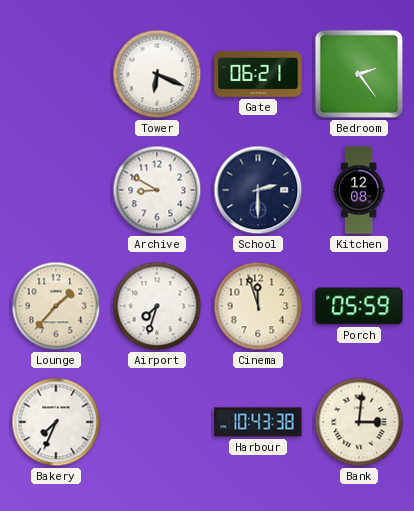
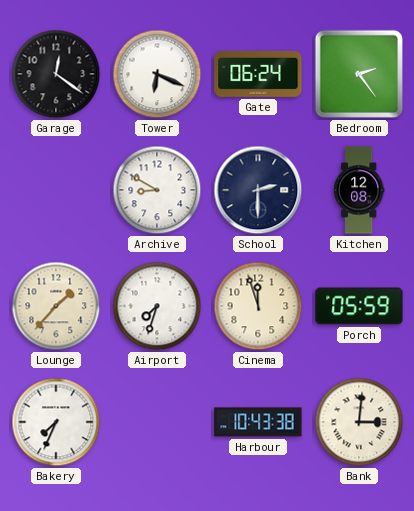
Garage: none -> 12:21 (56, 74)
Gate: 06:21 -> 06:24 (258, 74)
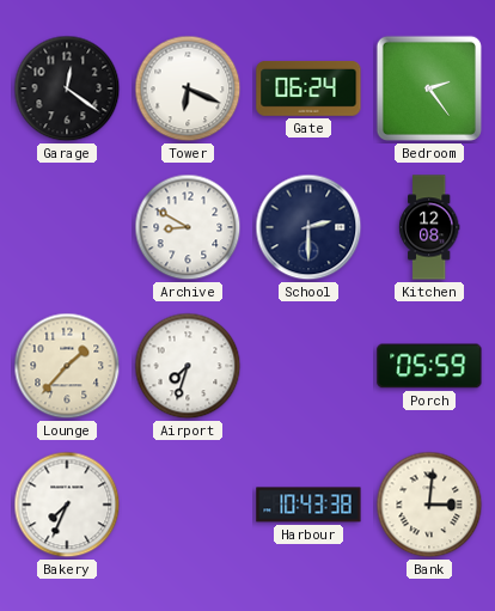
Cinema: 11:57 -> none (258, 306)
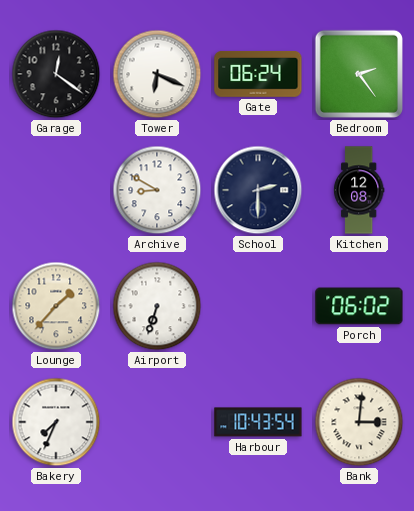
Airport: 7:33 -> 6:33 (157, 306)
Porch: 05:59 -> 06:02 (359, 306)
Harbour: 10:43:38 -> 10:43:54 (258, 422)
